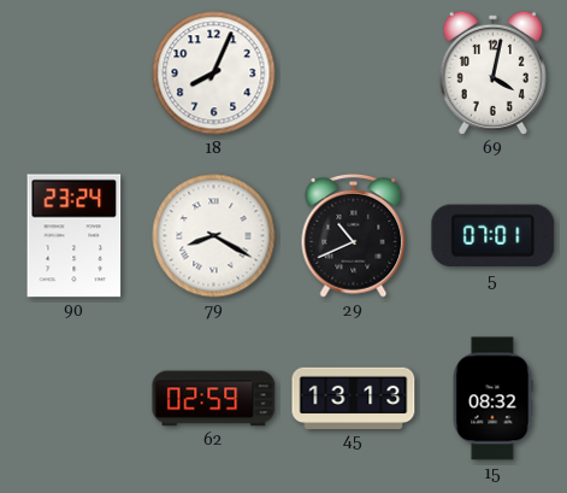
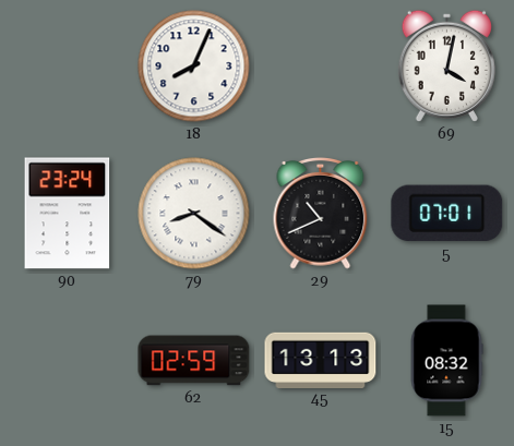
79: 8:20 -> 8:21 (194, 214)
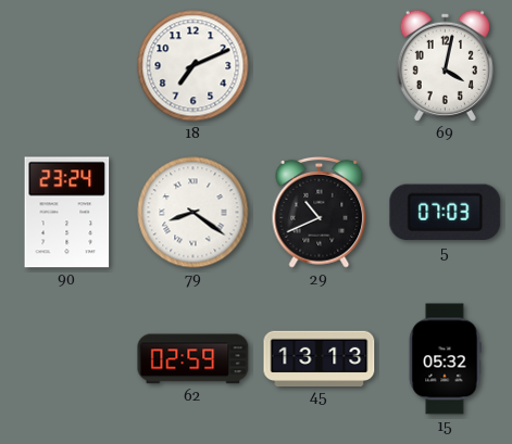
18: 8:04 -> 7:11 (193, 66)
5: 07:01 -> 07:03 (446, 213)
15: 08:32 -> 05:32 (445, 359)
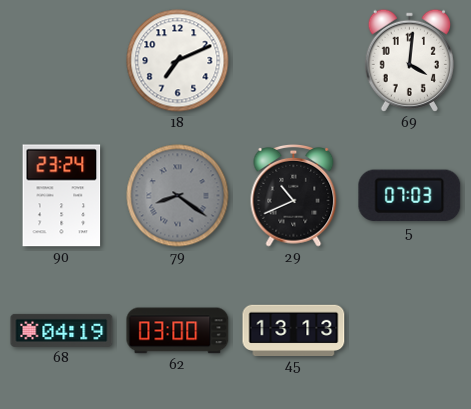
69: 4:02 -> 4:01 (409, 60)
79 dial: white -> grey (178, 196)
68: none -> 04:19 (62, 330)
62: 02:59 -> 03:00 (178, 331)
15: 05:32 -> none (445, 359)
